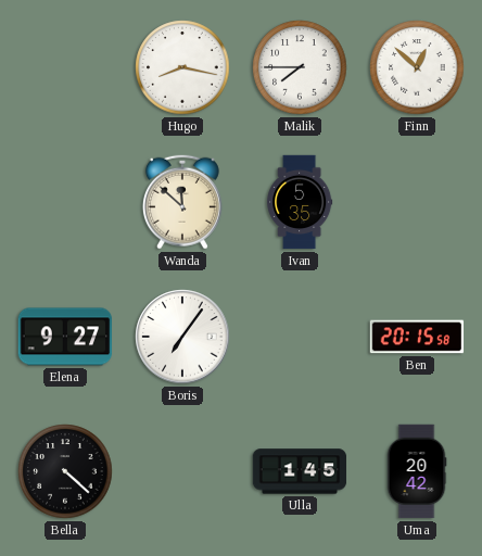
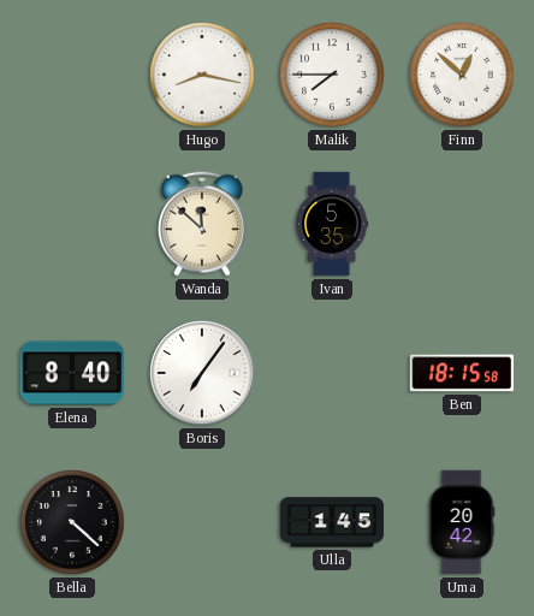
Elena: 9:27 -> 8:40 (72, 373)
Ben: 20:15 -> 18:15 (462, 373)
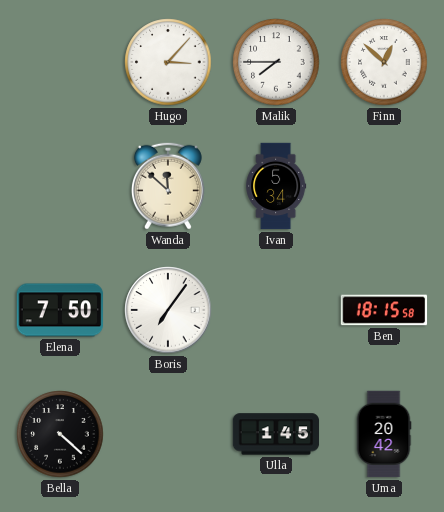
Hugo: 8:17 -> 3:07 (168, 62)
Ivan: 5:35 -> 5:34 (276, 186)
Elena: 8:40 -> 7:50 (60, 310)
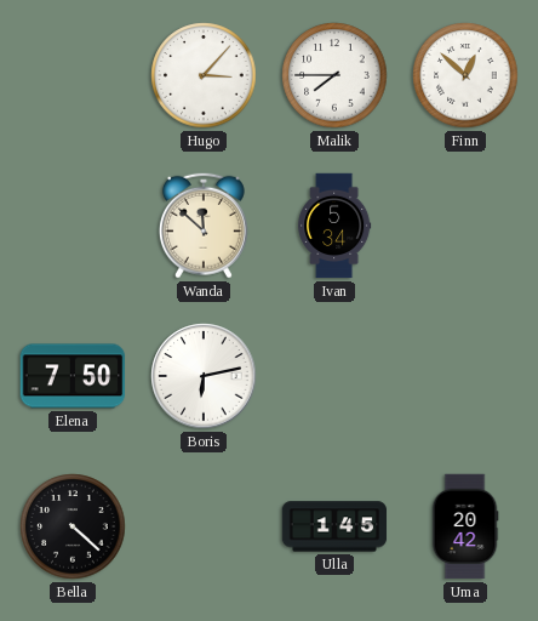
Boris: 7:06 -> 6:13 (204, 376)
Ben: 18:15 -> none (384, 310)
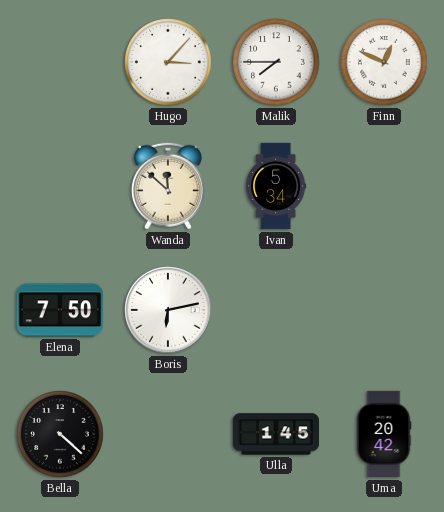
Finn: 12:52 -> 12:49 (384, 62)
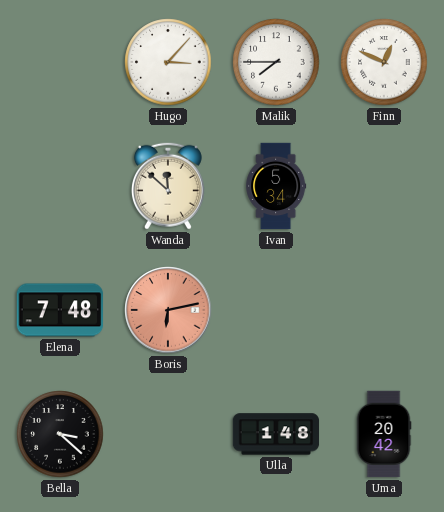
Elena: 7:50 -> 7:48 (60, 310)
Boris dial: white -> salmon (168, 310)
Bella: 4:22 -> 3:22 (60, 434)
Ulla: 1:45 -> 1:48 (276, 434)
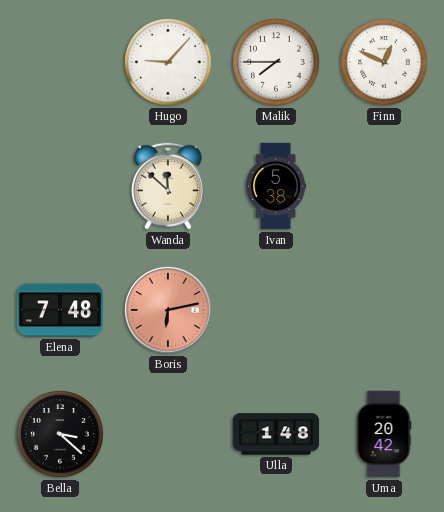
Hugo: 3:07 -> 9:07 (168, 62)
Ivan: 5:34 -> 5:38 (276, 186)
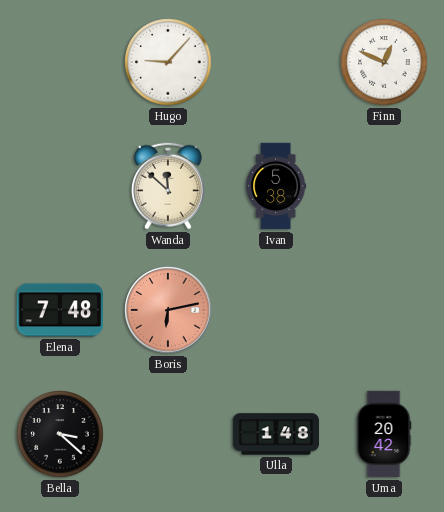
Malik: 7:45 -> none (276, 62)
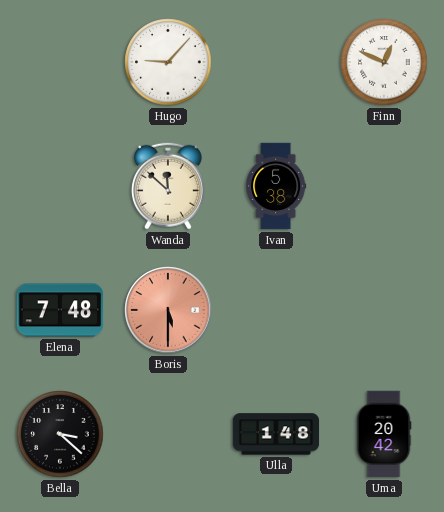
Boris: 6:13 -> 5:30 (168, 310)
